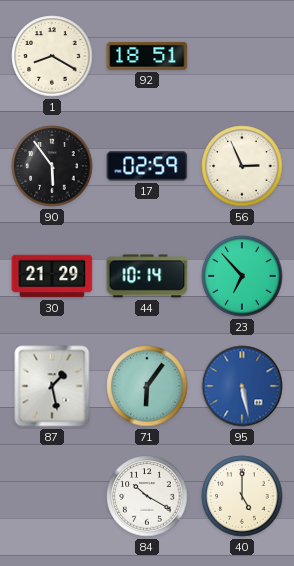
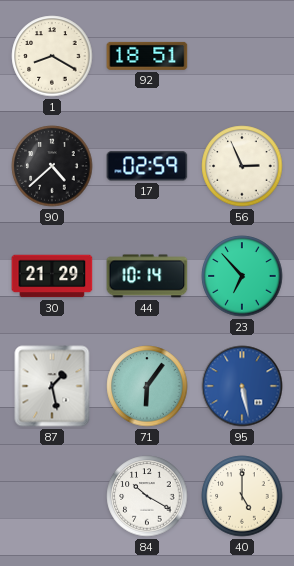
90: 5:54 -> 4:38 (52, 166)
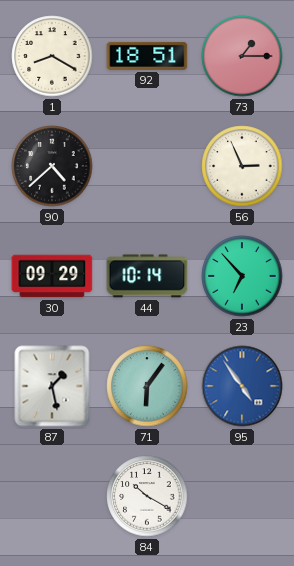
73: none -> 1:15 (242, 56)
17: 02:59 -> none (147, 166)
30: 21:29 -> 09:29 (52, 276)
95: 5:28 -> 4:54 (242, 386)
40: 5:00 -> none (242, 496)
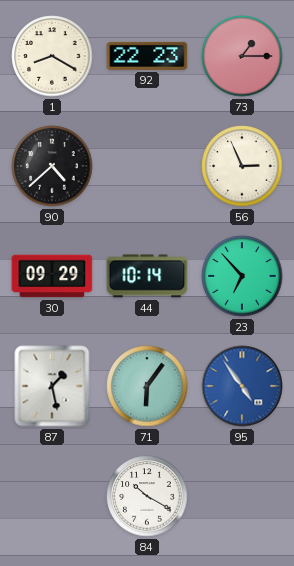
92: 18:51 -> 22:23 (147, 56)
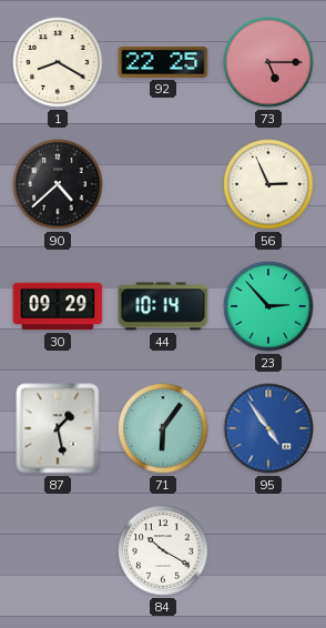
92: 22:23 -> 22:25 (163, 62)
73: 1:15 -> 5:15 (268, 62)
23: 6:53 -> 2:53 (268, 306)
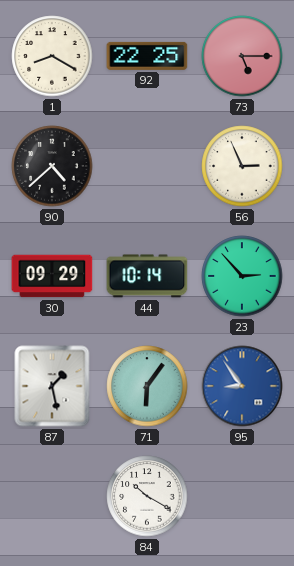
95: 4:54 -> 8:54 (242, 386)
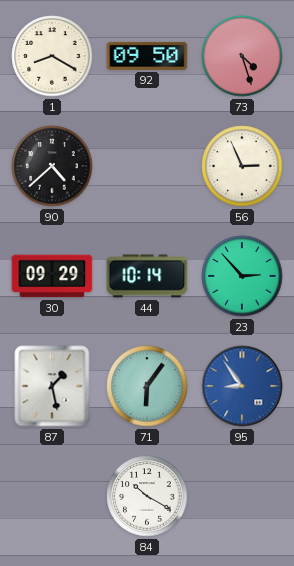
92: 22:25 -> 09:50 (147, 56)
73: 5:15 -> 4:27 (242, 56)
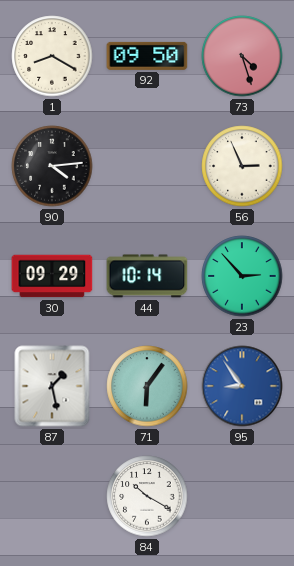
90: 4:38 -> 4:14 (52, 166)
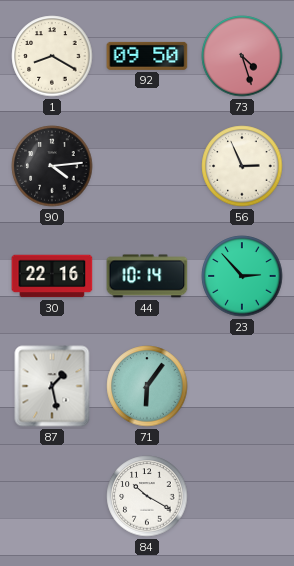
30: 09:29 -> 22:16 (52, 276)
95: 8:54 -> none (242, 386)
